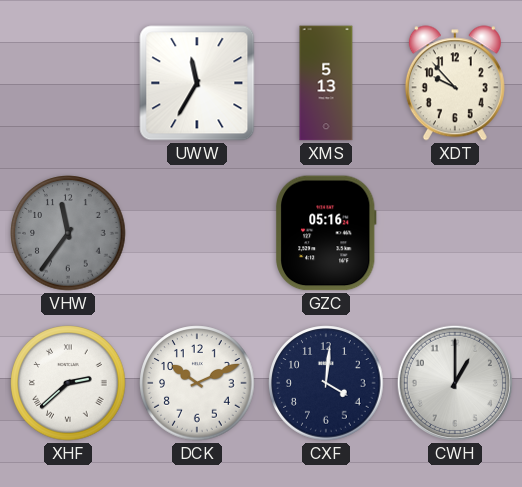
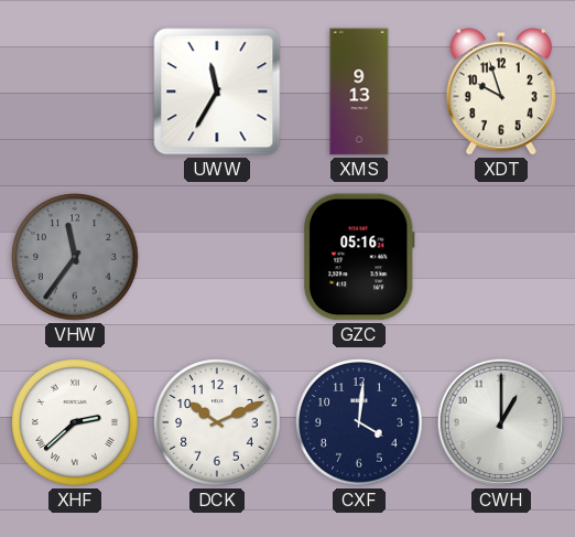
XMS: 5:13 -> 9:13 (359, 92)
XDT: 9:53 -> 9:57 (501, 92)
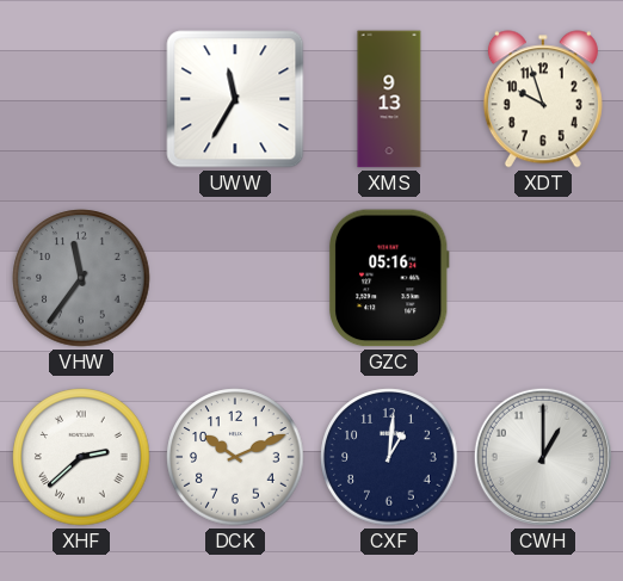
CXF: 4:01 -> 1:01 (389, 457)
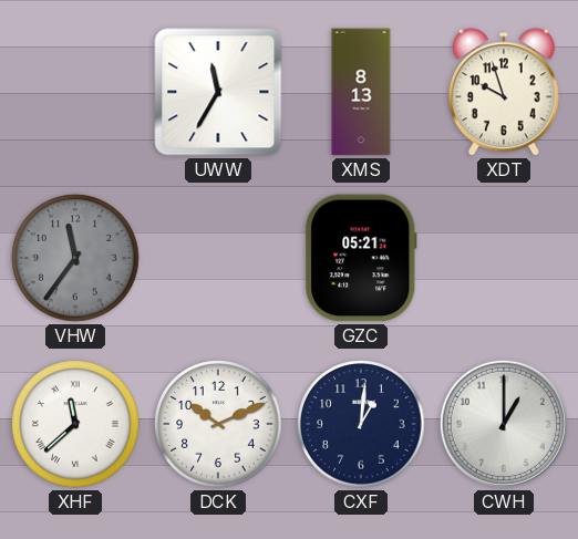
XMS: 9:13 -> 8:13 (361, 92)
GZC: 05:16 -> 05:21 (361, 258)
XHF: 2:38 -> 11:38 (75, 424)
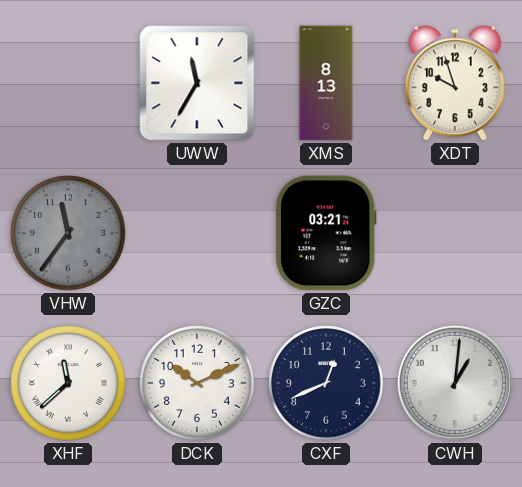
GZC: 05:21 -> 03:21 (326, 233)
CXF: 1:01 -> 12:41 (326, 383)
CWH: 1:00 -> 1:01 (455, 383)
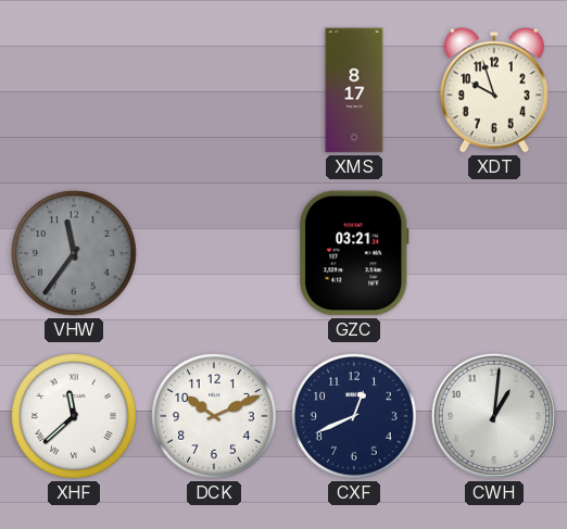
UWW: 11:35 -> none (197, 83)
XMS: 8:13 -> 8:17 (354, 90)
